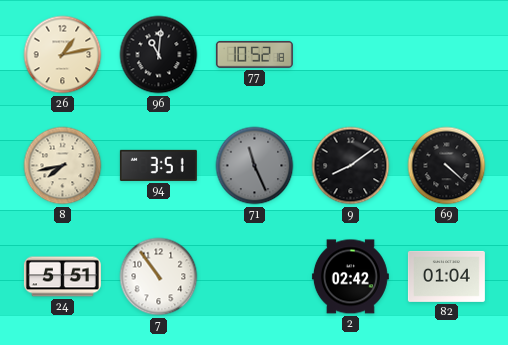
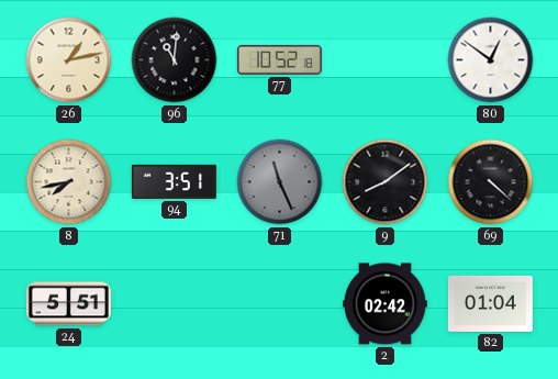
80: none -> 12:51 (491, 60)
7: 10:54 -> none (159, 277)
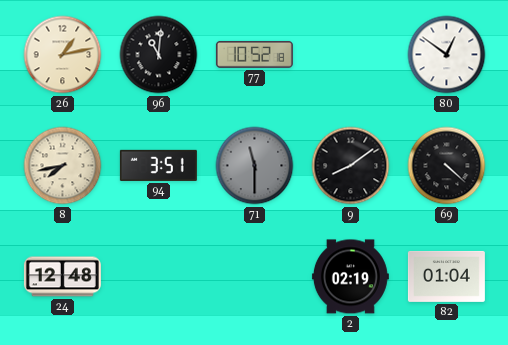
71: 11:26 -> 11:30 (255, 166)
24: 5:51 -> 12:48 (62, 277)
2: 02:42 -> 02:19 (350, 277)
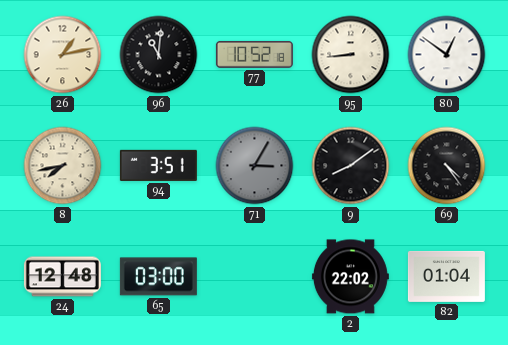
95: none -> 8:44 (351, 55)
71: 11:30 -> 3:05 (255, 166)
69: 4:22 -> 4:24 (447, 166)
65: none -> 03:00 (158, 277)
2: 02:19 -> 22:02 (350, 277)
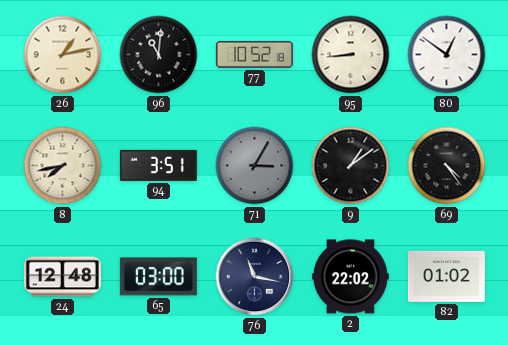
9: 8:09 -> 1:09 (351, 166)
76: none -> 11:17 (255, 277)
82: 01:04 -> 01:02 (446, 276)
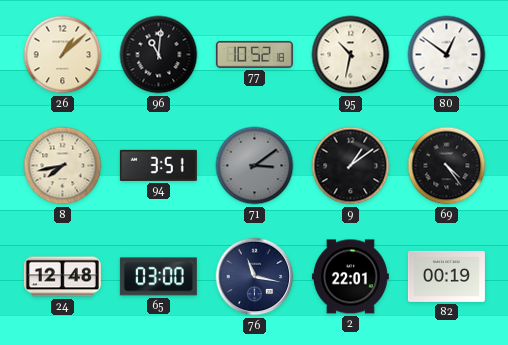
26: 1:13 -> 1:08 (63, 55)
95: 8:44 -> 10:32 (351, 55)
71: 3:05 -> 3:09 (255, 166)
2: 22:02 -> 22:01 (350, 277)
82: 01:02 -> 00:19 (446, 276)
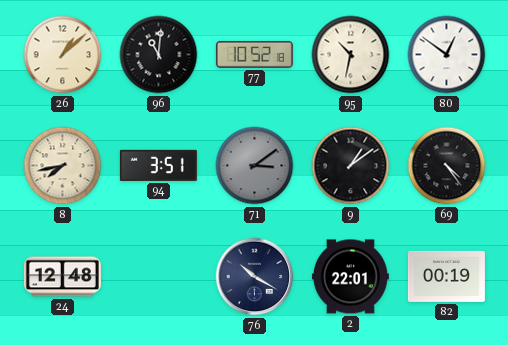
65: 03:00 -> none (158, 277)
76: 11:17 -> 10:20 (255, 277)
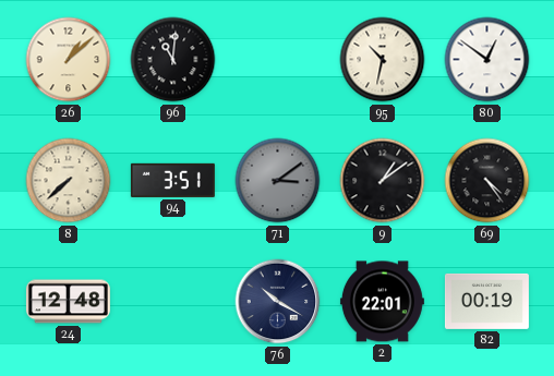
77: 10:52 -> none (254, 54)
8: 7:43 -> 7:38 (69, 181)
